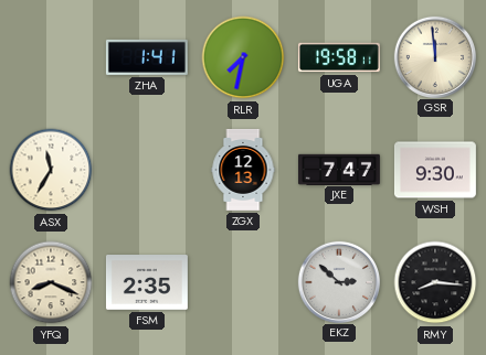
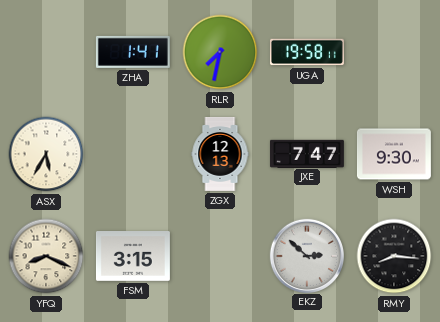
GSR: 11:59 -> none (434, 56)
ASX: 11:35 -> 5:35 (46, 154)
FSM: 2:35 -> 3:15 (133, 257)
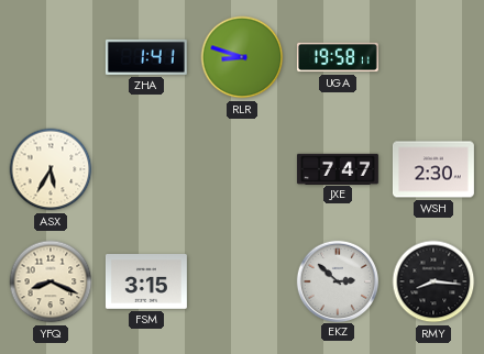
RLR: 7:32 -> 8:48 (242, 57)
ZGX: 12:13 -> none (220, 154)
WSH: 9:30 -> 2:30 (433, 169)
